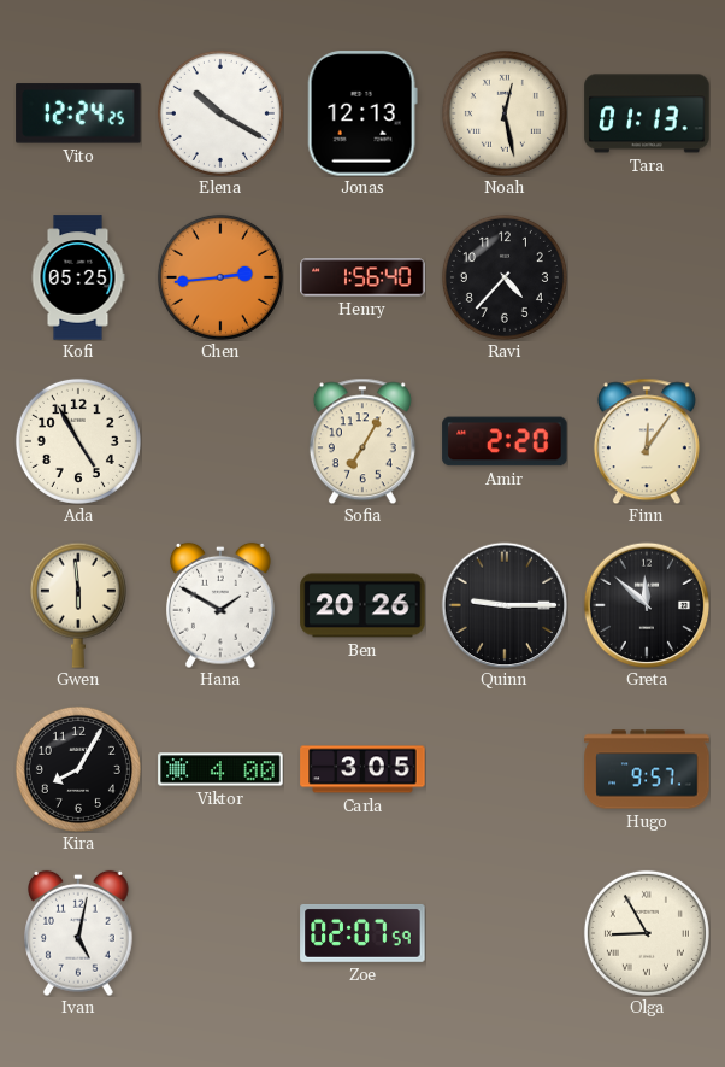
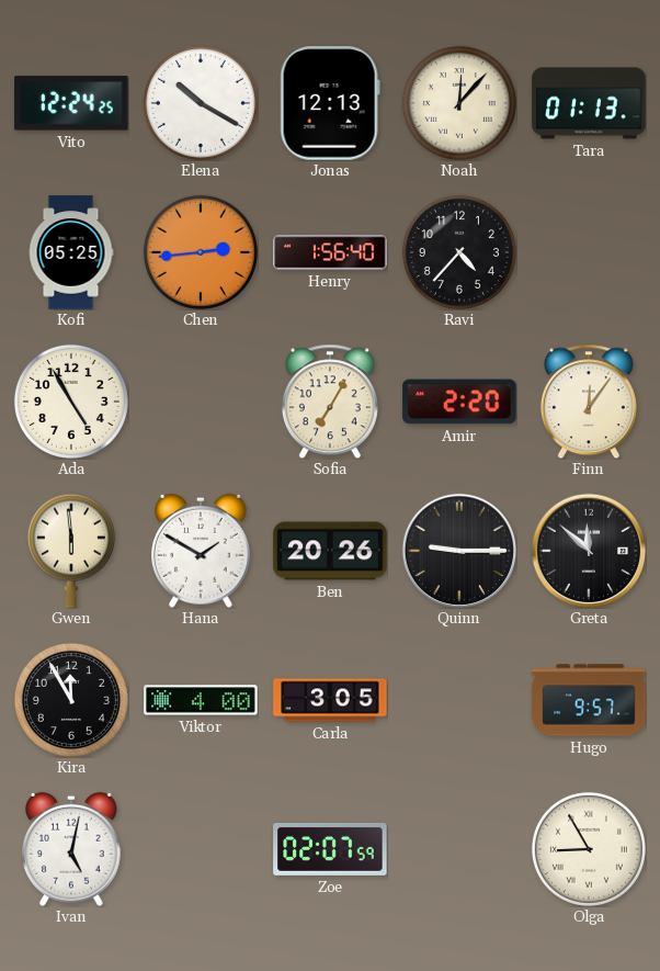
Noah: 12:28 -> 12:07 (459, 103)
Kira: 8:05 -> 11:55 (71, 700)
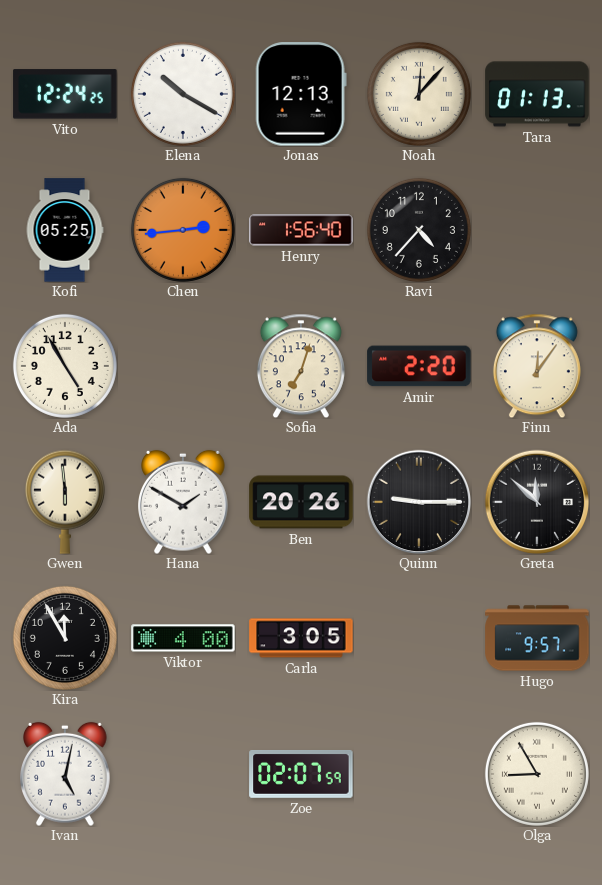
Sofia: 7:05 -> 7:03 (301, 366)
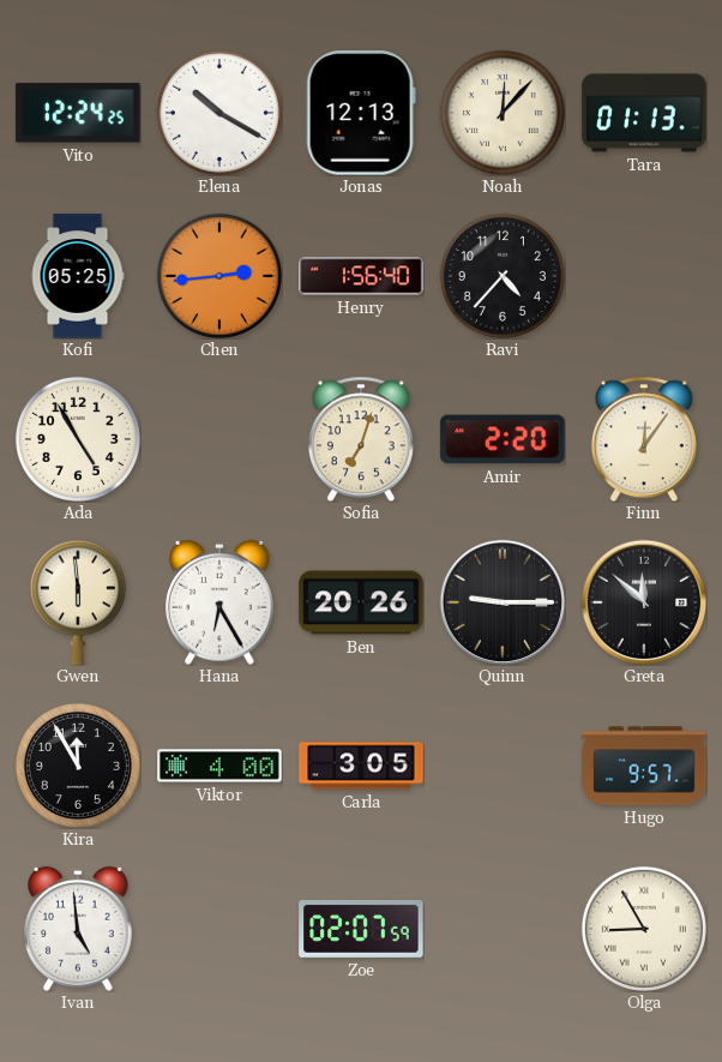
Hana: 1:50 -> 6:25 (221, 602)
Ivan: 5:02 -> 4:59 (79, 929)
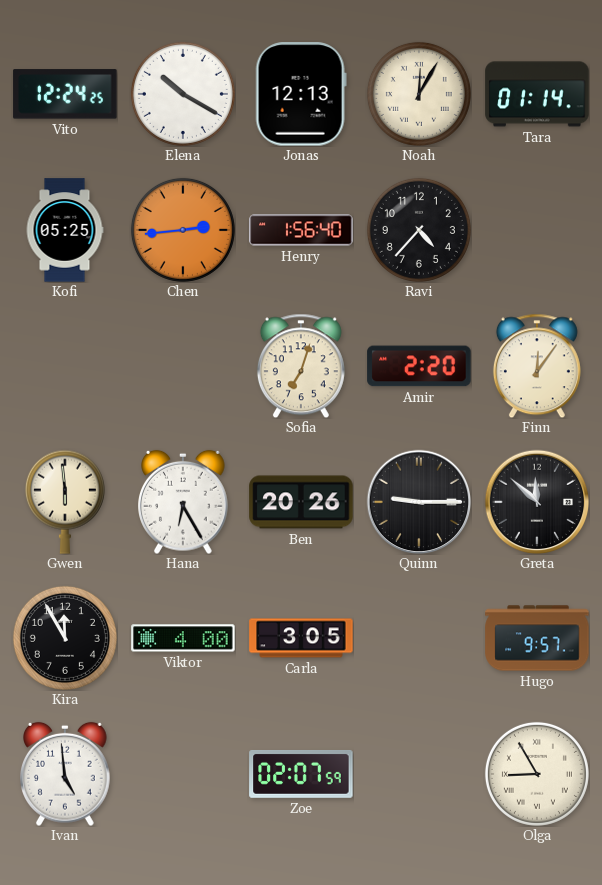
Noah: 12:07 -> 12:05 (419, 94)
Tara: 01:13 -> 01:14 (537, 94)
Ada: 4:55 -> none (78, 439)
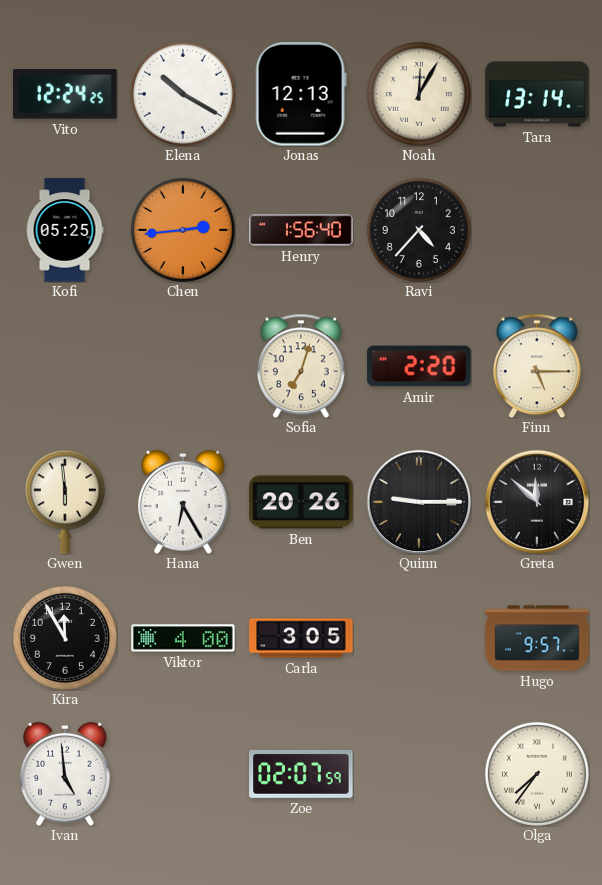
Tara: 01:14 -> 13:14 (537, 94)
Finn: 12:06 -> 5:15 (537, 366)
Olga: 8:55 -> 7:36 (537, 774)
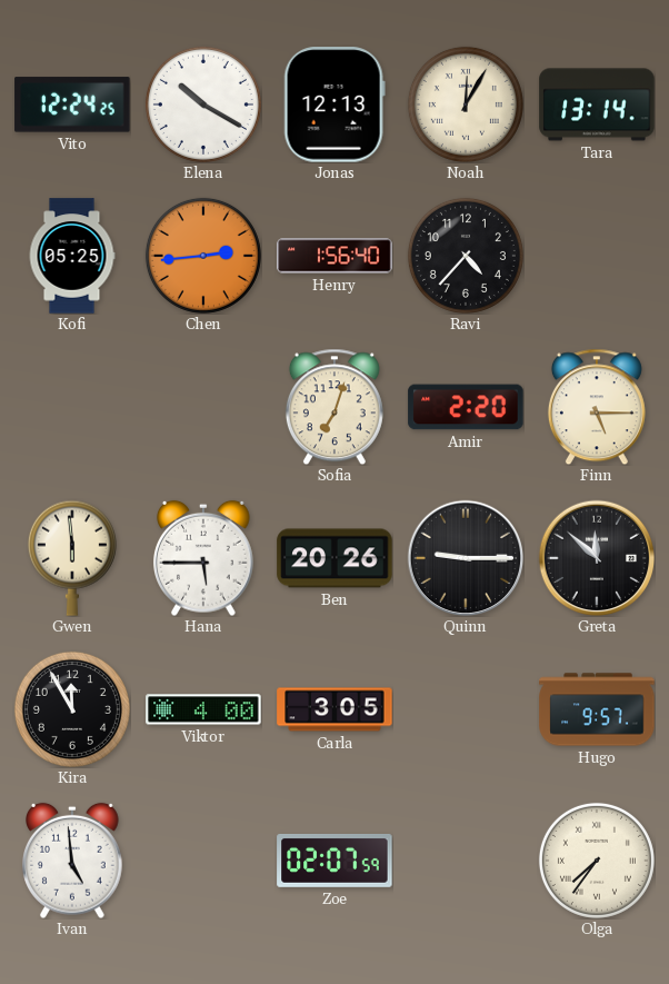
Hana: 6:25 -> 5:45 (204, 558)
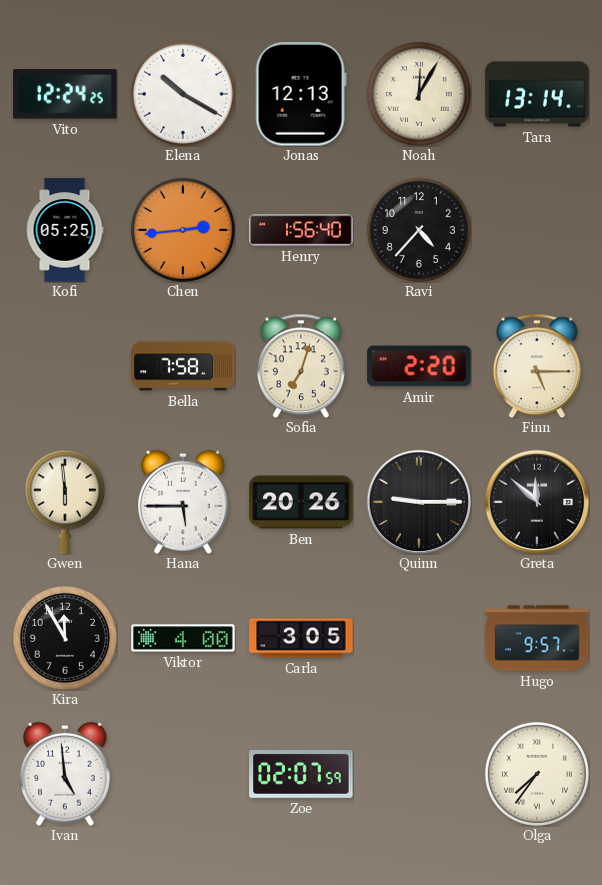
Bella: none -> 7:58 (183, 366)
